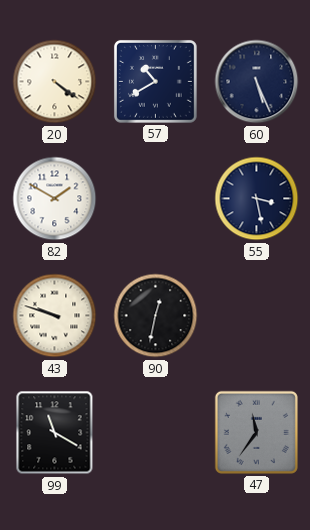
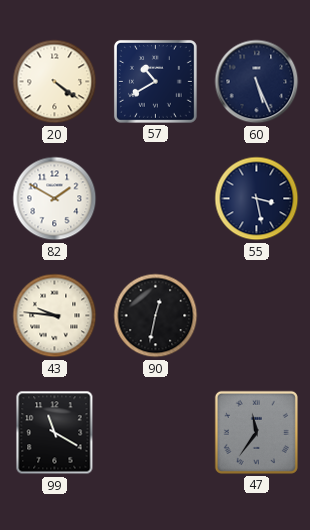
43: 9:48 -> 9:46 (55, 316)
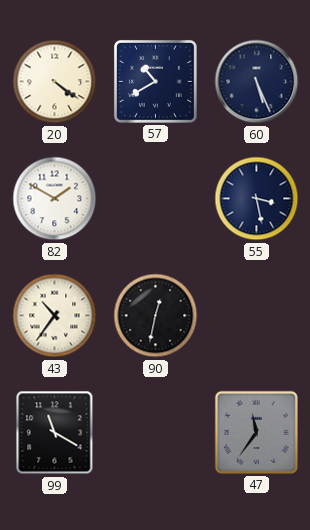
43: 9:46 -> 10:36 (55, 316)
